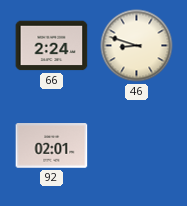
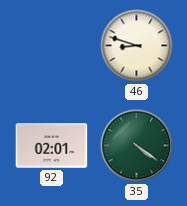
66: 2:24 -> none (52, 46)
35: none -> 4:21 (137, 146)
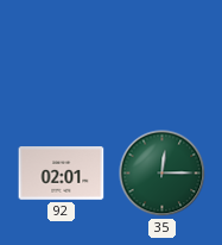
46: 8:48 -> none (137, 46)
35: 4:21 -> 12:15 (163, 174)
